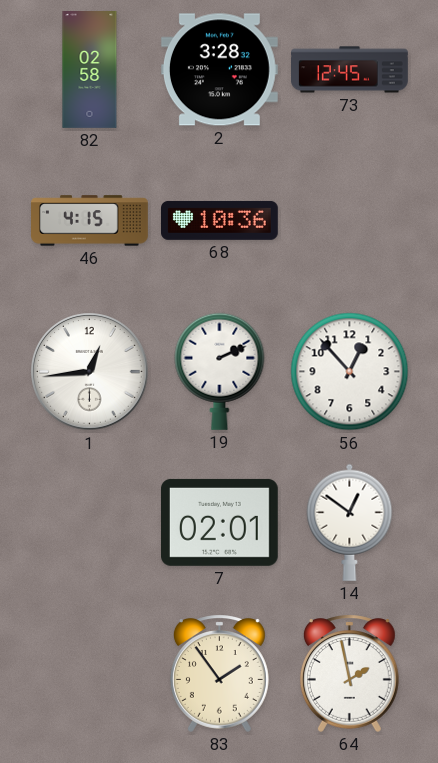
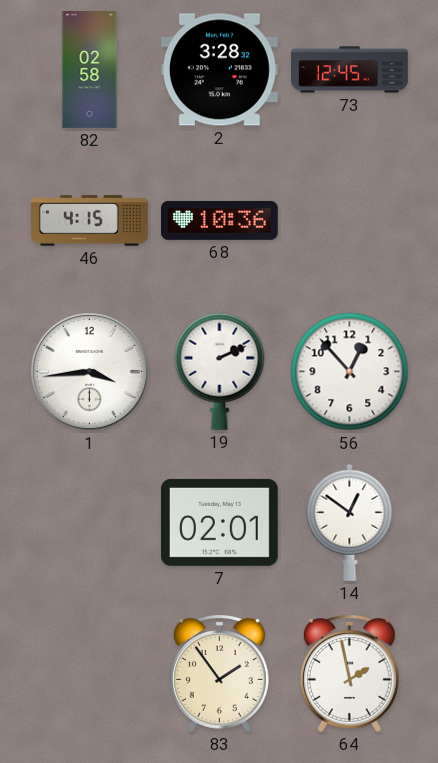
1: 12:44 -> 3:44 (90, 372)
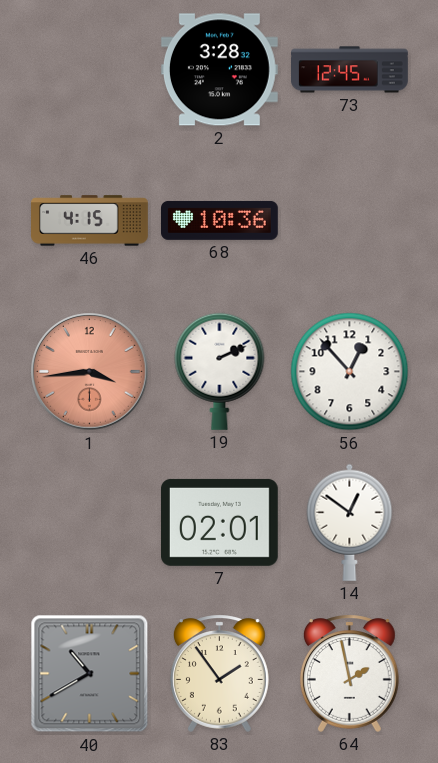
82: 02:58 -> none (90, 70)
1 dial: white -> salmon (90, 372)
40: none -> 10:40 (90, 674)
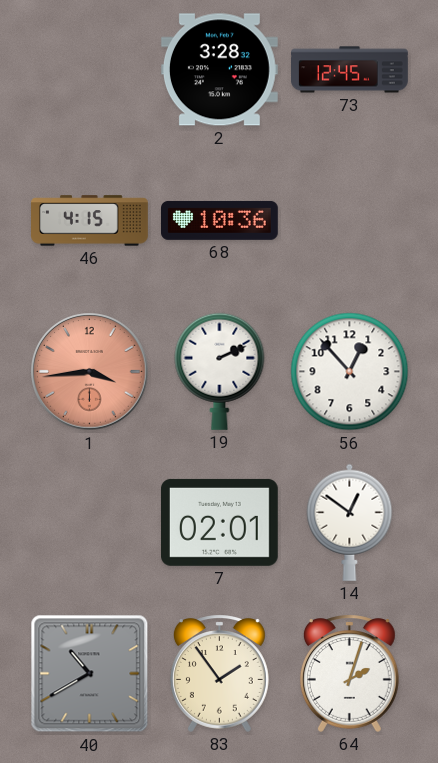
64: 1:58 -> 2:03 (349, 673)
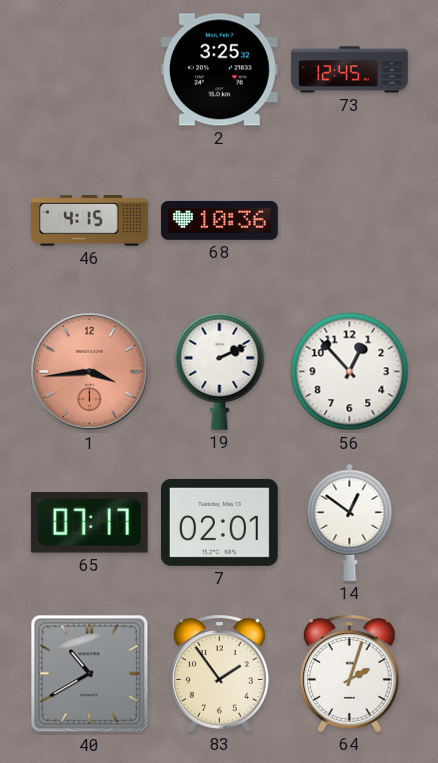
2: 3:28 -> 3:25 (219, 70)
65: none -> 07:17 (89, 523)
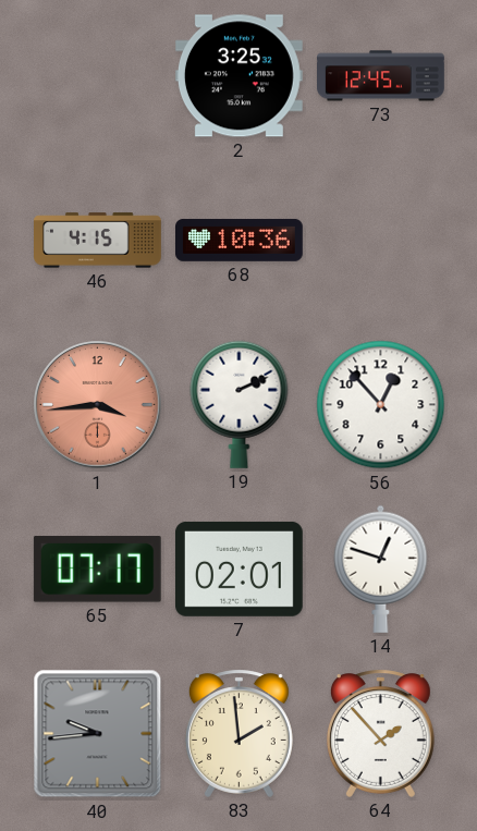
14: 12:51 -> 12:48 (381, 569)
40: 10:40 -> 9:44 (98, 734)
83: 1:54 -> 1:59 (238, 733)
64: 2:03 -> 1:53 (380, 733)
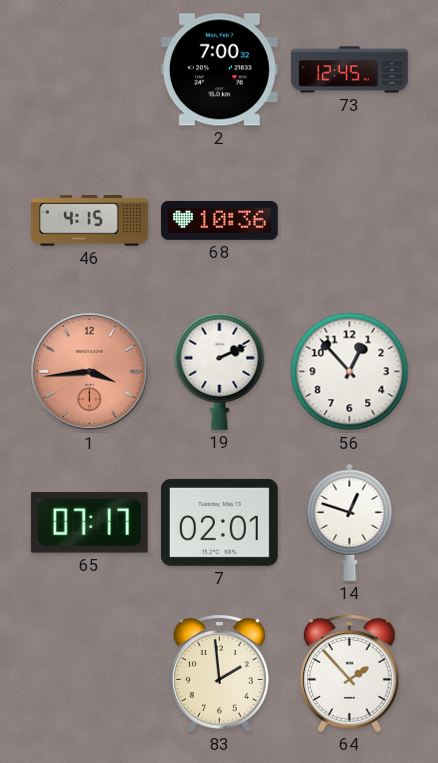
2: 3:25 -> 7:00 (219, 70)
40: 9:44 -> none (98, 734)
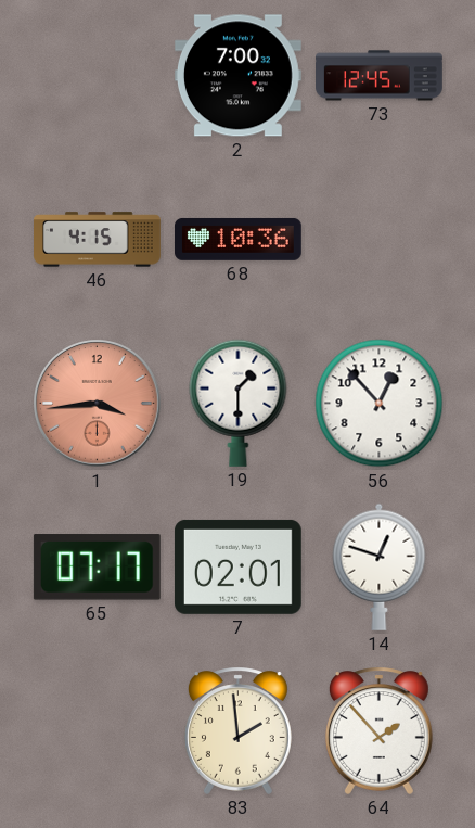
19: 2:11 -> 1:30 (239, 403)
